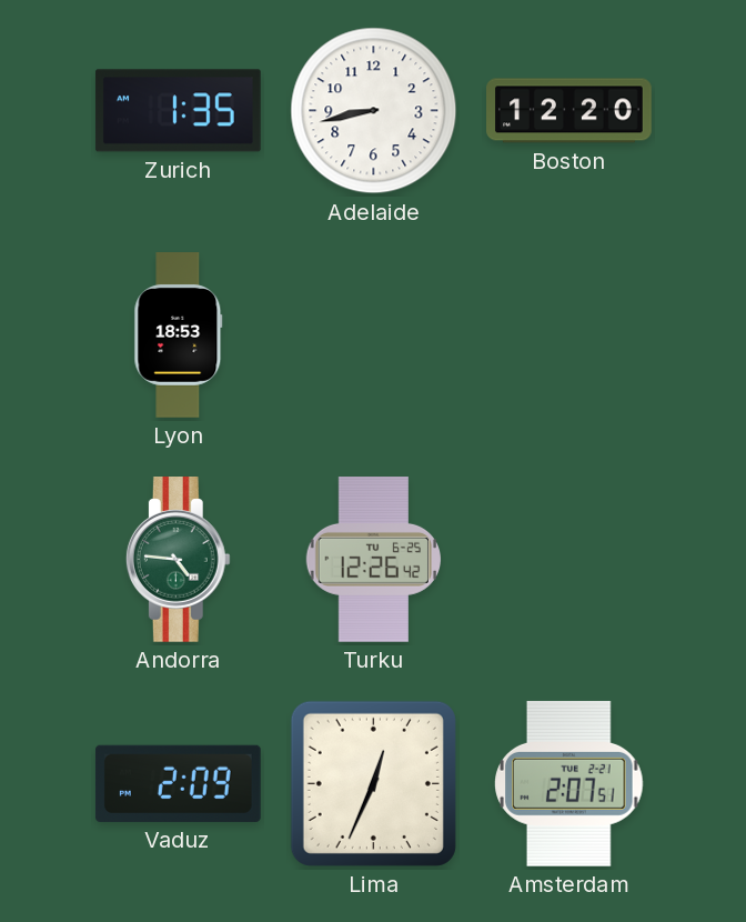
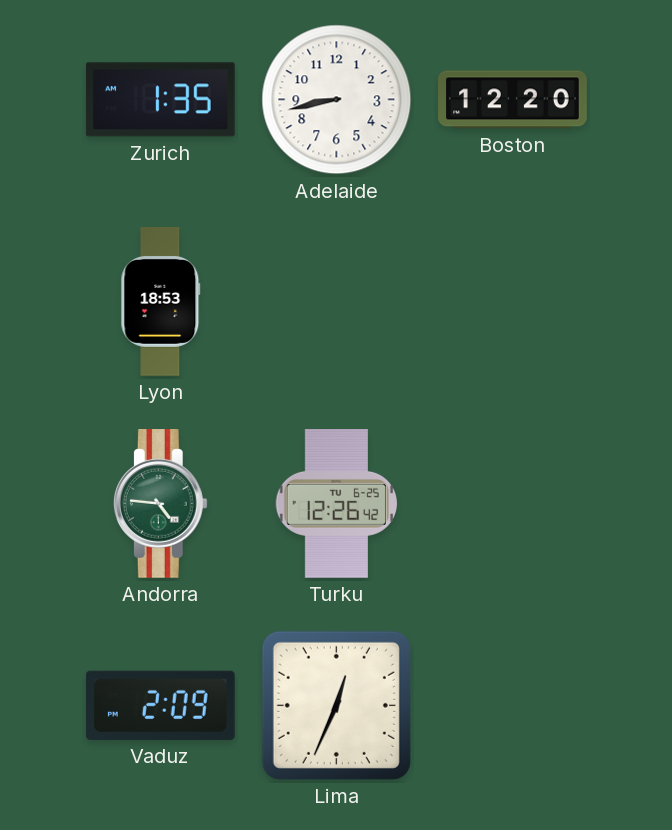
Amsterdam: 2:07 -> none (569, 783)
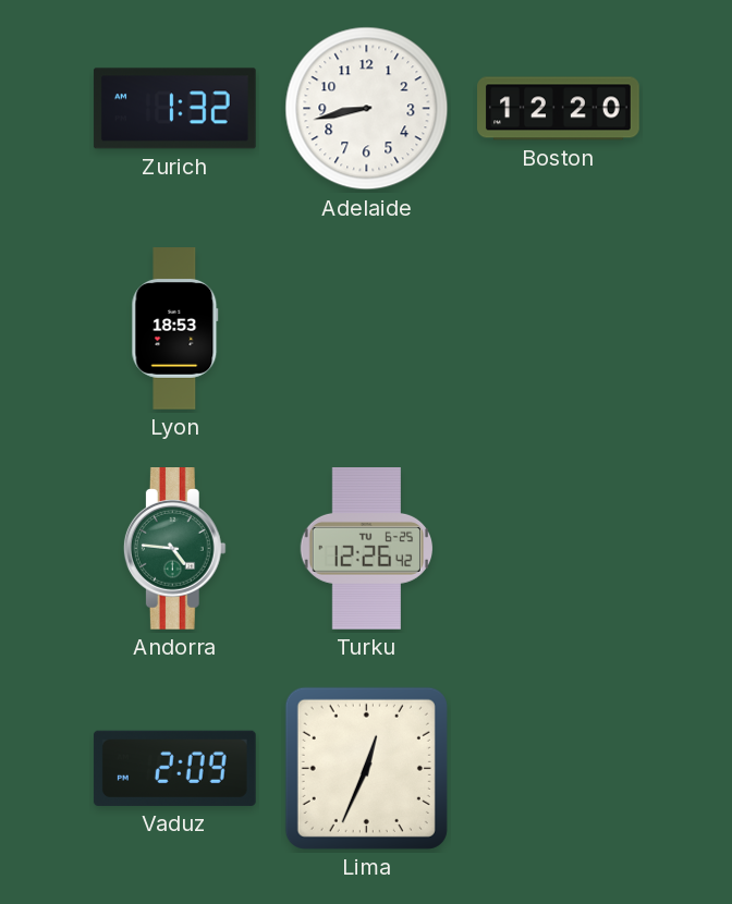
Zurich: 1:35 -> 1:32 (174, 109)
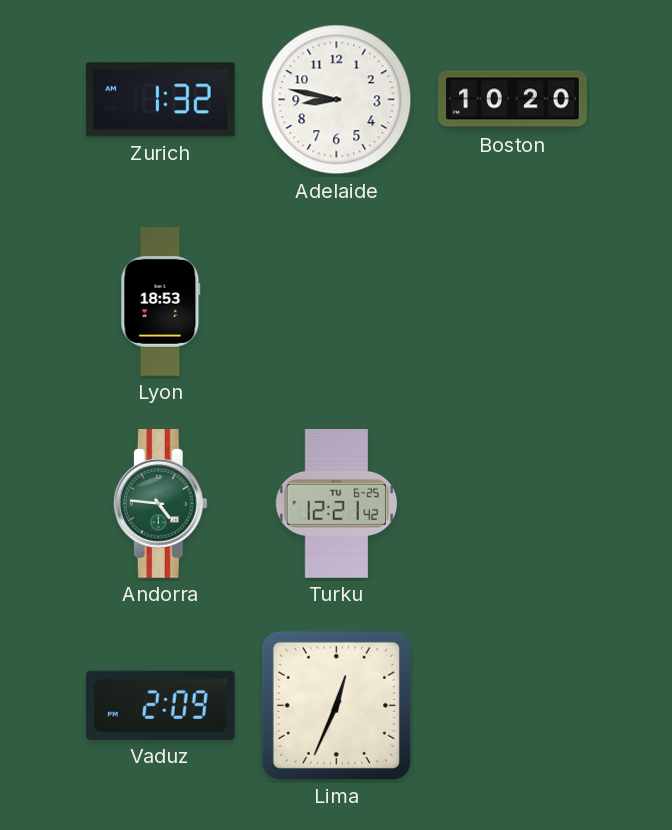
Adelaide: 8:43 -> 8:47 (337, 100)
Boston: 12:20 -> 10:20 (513, 100)
Turku: 12:26 -> 12:21 (336, 504)
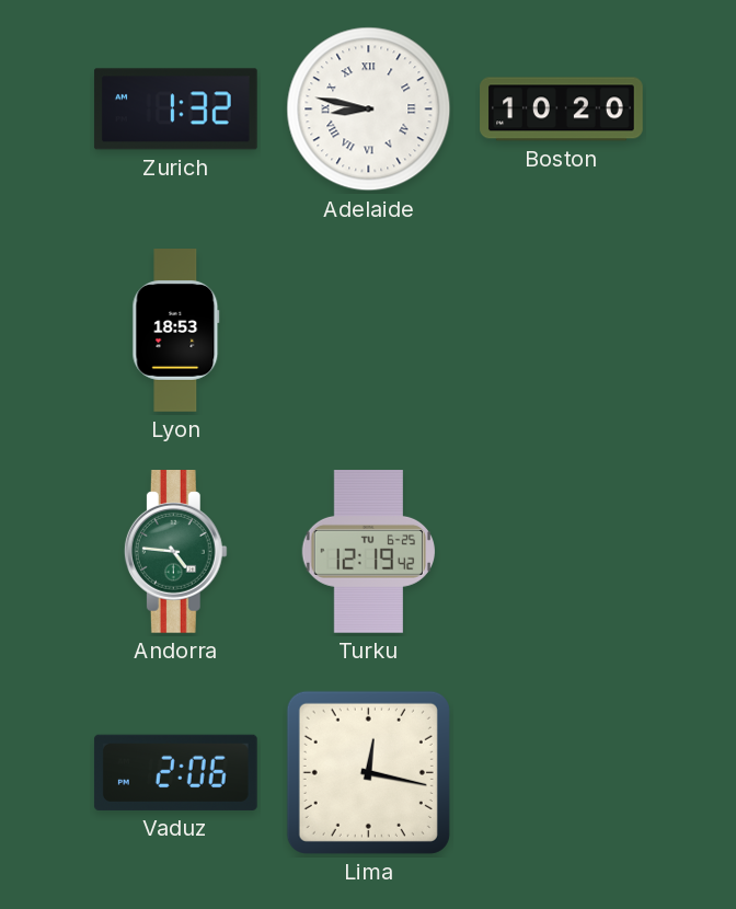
Adelaide numerals: Arabic -> Roman (369, 110)
Turku: 12:21 -> 12:19 (368, 552)
Vaduz: 2:09 -> 2:06 (175, 772)
Lima: 12:34 -> 12:17 (368, 772)
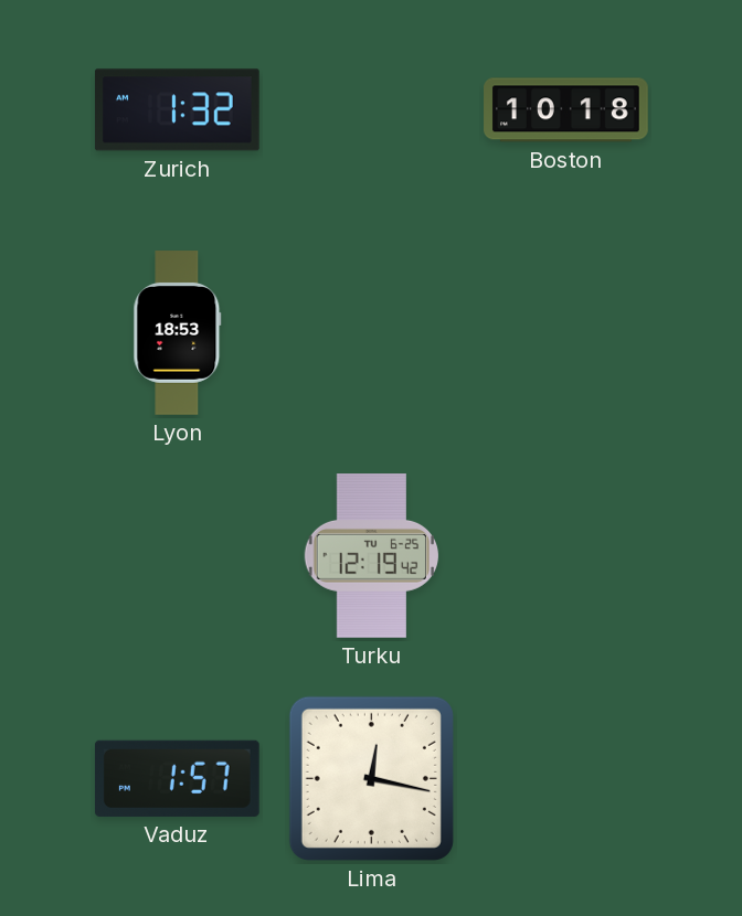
Adelaide: 8:47 -> none (369, 110)
Boston: 10:20 -> 10:18 (566, 110)
Andorra: 4:46 -> none (175, 552)
Vaduz: 2:06 -> 1:57 (177, 778)
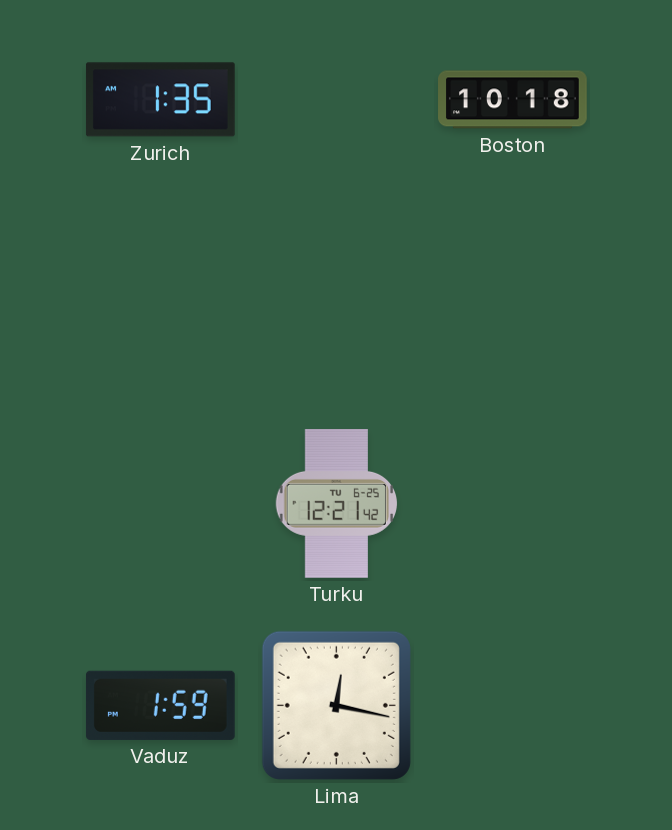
Zurich: 1:32 -> 1:35 (160, 100)
Lyon: 18:53 -> none (178, 333)
Turku: 12:19 -> 12:21 (336, 504)
Vaduz: 1:57 -> 1:59 (160, 705)
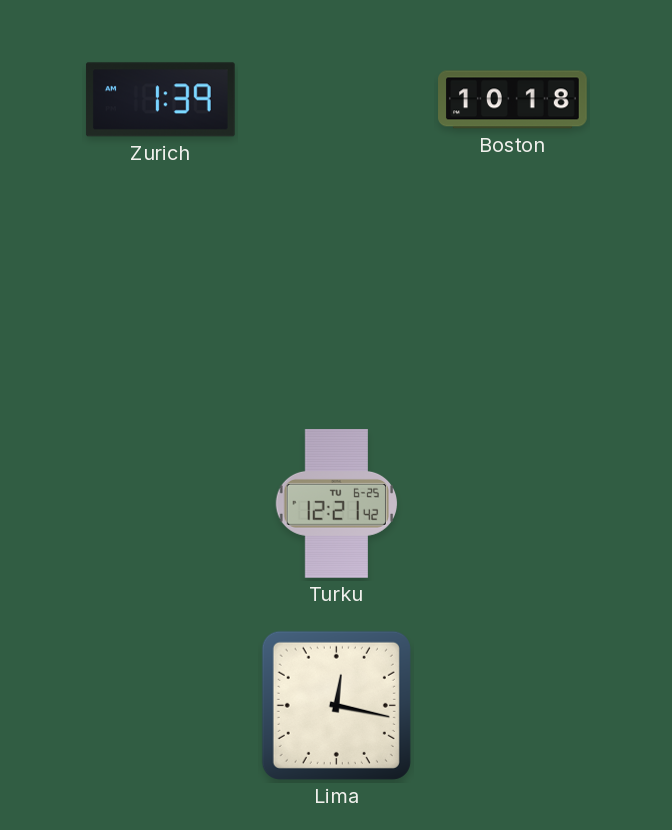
Zurich: 1:35 -> 1:39 (160, 100)
Vaduz: 1:59 -> none (160, 705)
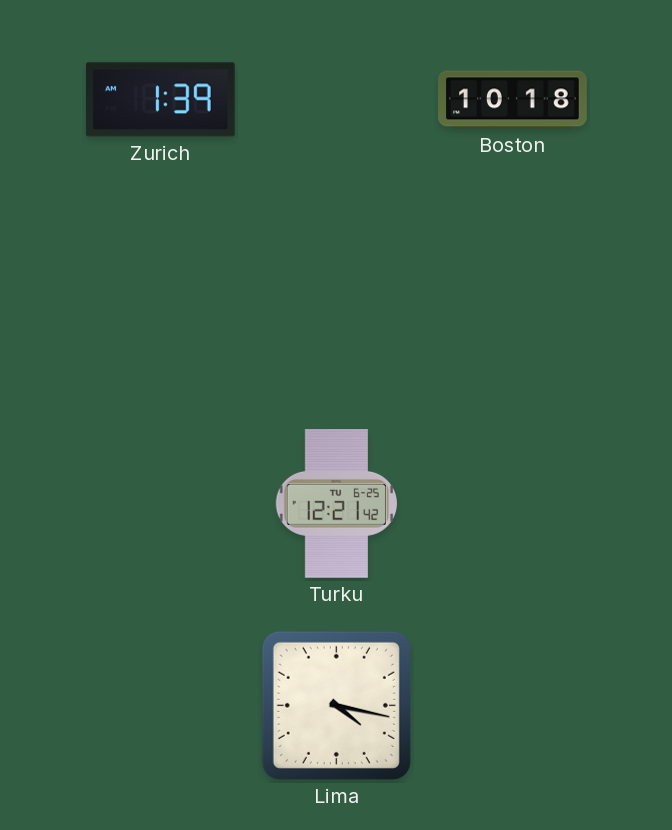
Lima: 12:17 -> 4:17 (336, 705)
